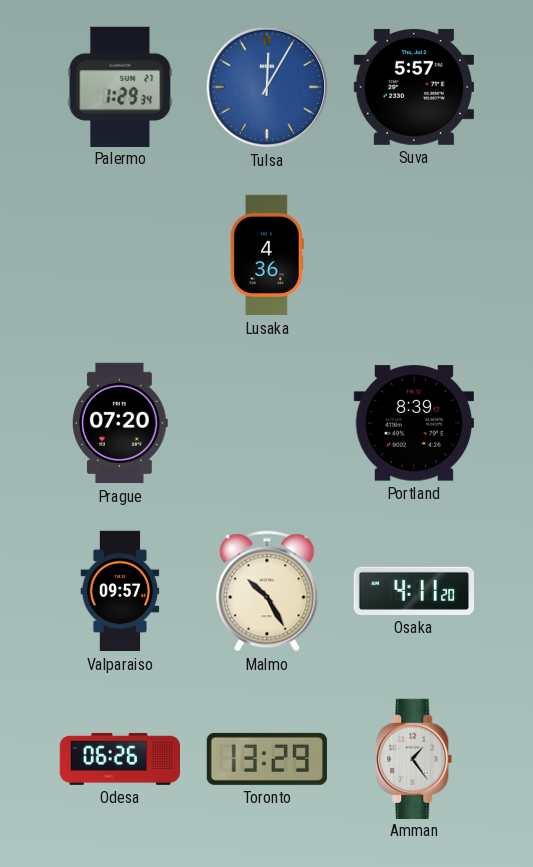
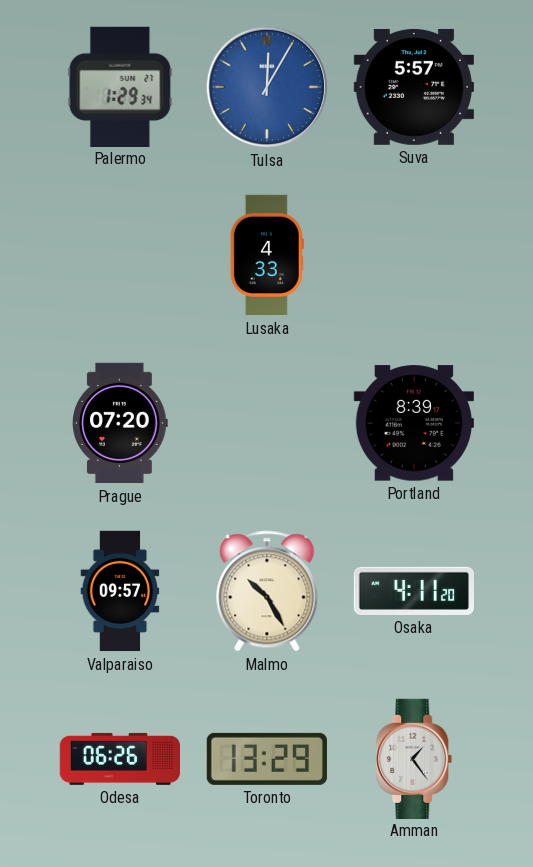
Lusaka: 4:36 -> 4:33 (267, 255)
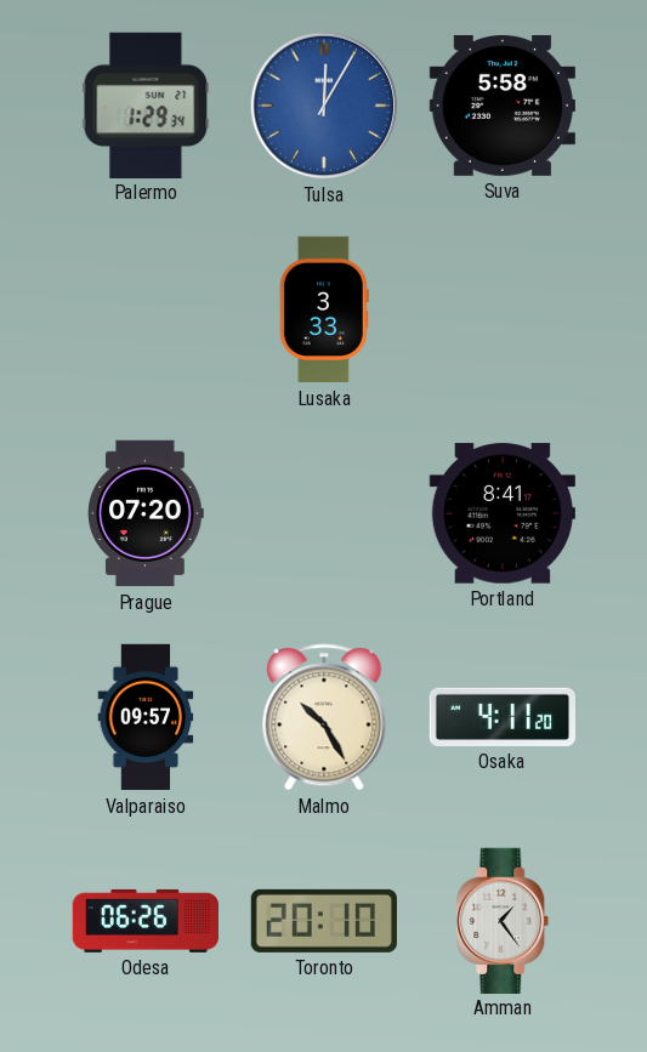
Suva: 5:57 -> 5:58 (503, 106)
Lusaka: 4:33 -> 3:33 (324, 309)
Portland: 8:39 -> 8:41 (503, 513)
Toronto: 13:29 -> 20:10 (324, 921)
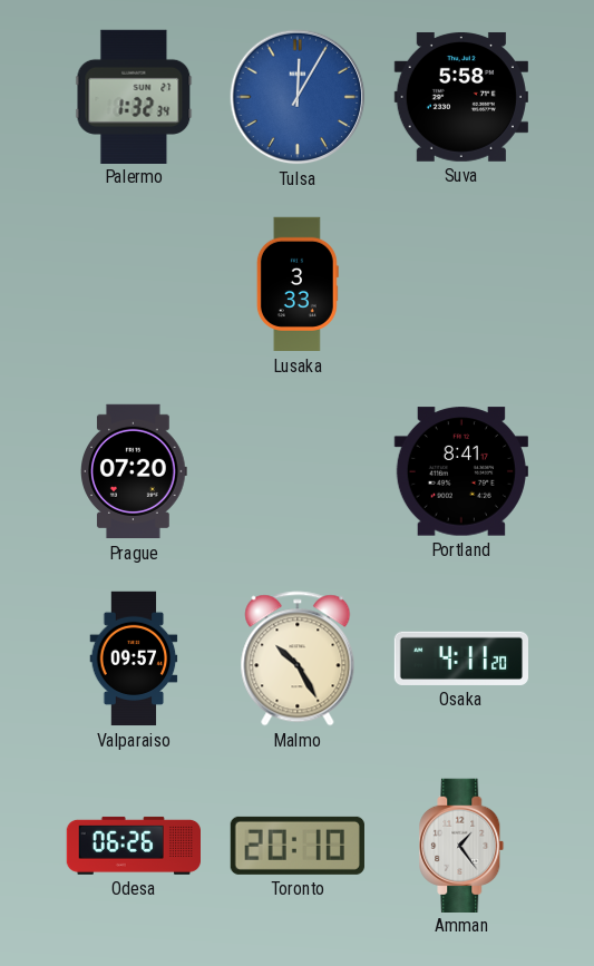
Palermo: 1:29 -> 1:32 (134, 96)
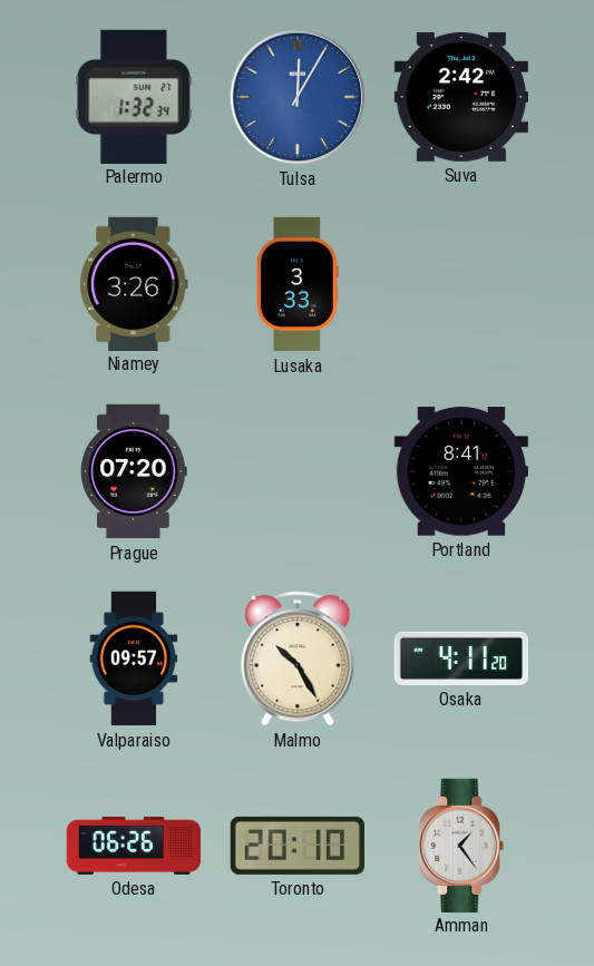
Suva: 5:58 -> 2:42 (461, 97)
Niamey: none -> 3:26 (134, 283)
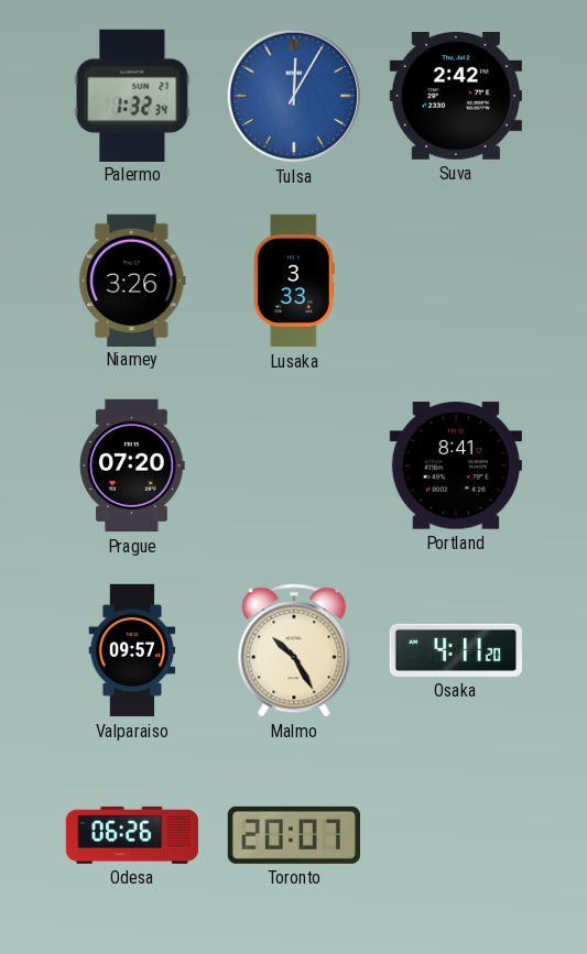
Toronto: 20:10 -> 20:07 (294, 835)
Amman: 1:24 -> none (461, 845)
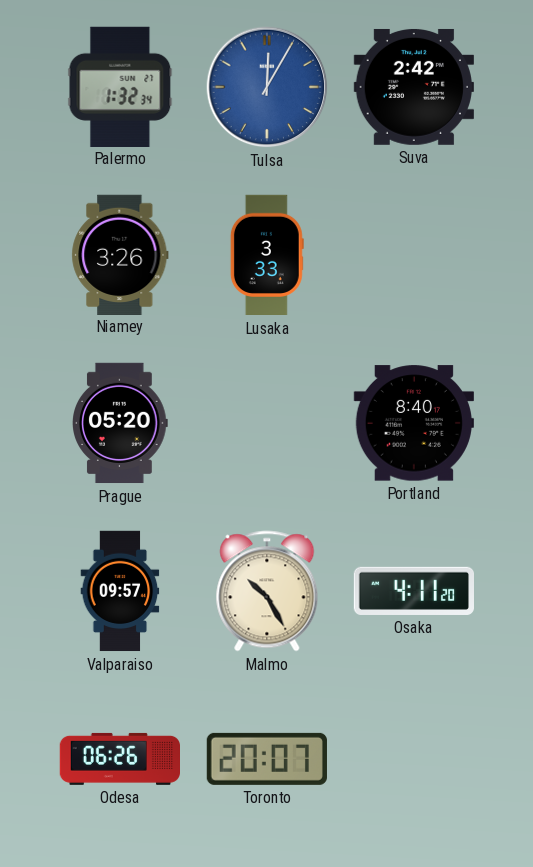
Prague: 07:20 -> 05:20 (120, 423)
Portland: 8:41 -> 8:40 (414, 423)
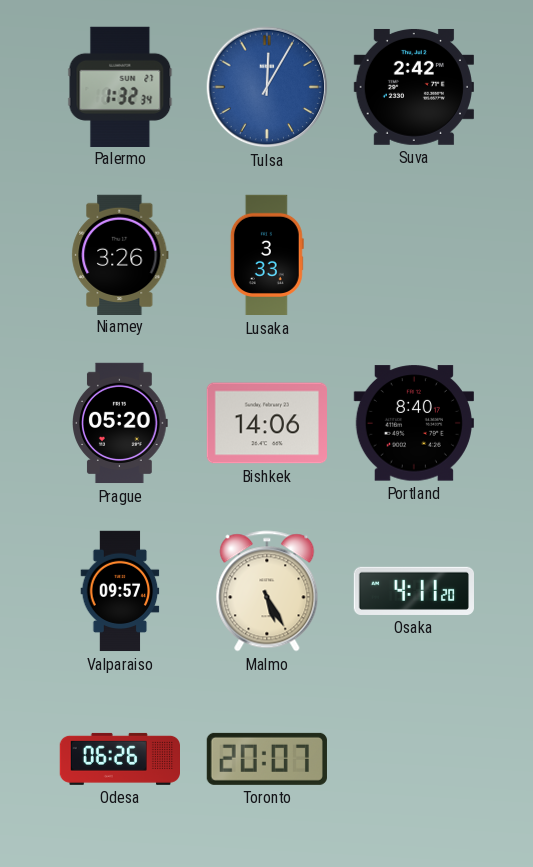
Bishkek: none -> 14:06 (266, 423)
Malmo: 10:25 -> 5:25 (267, 591)
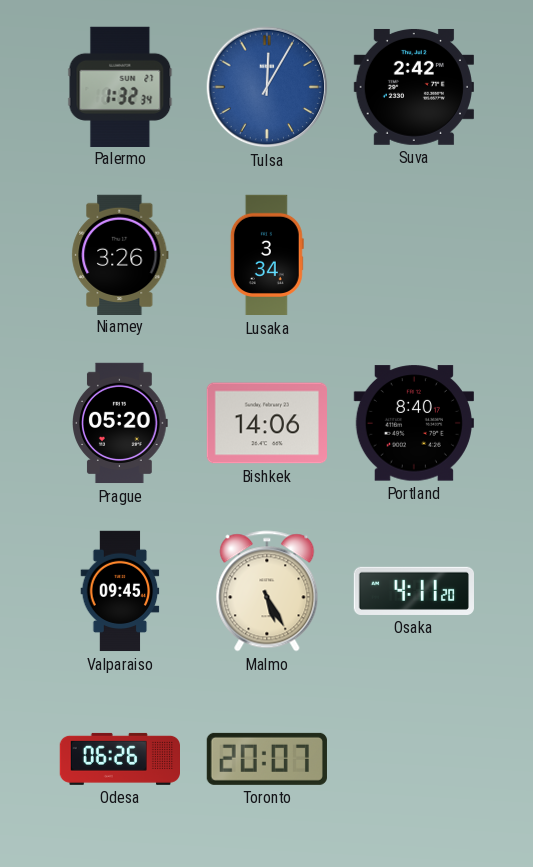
Lusaka: 3:33 -> 3:34 (267, 255)
Valparaiso: 09:57 -> 09:45 (120, 591)
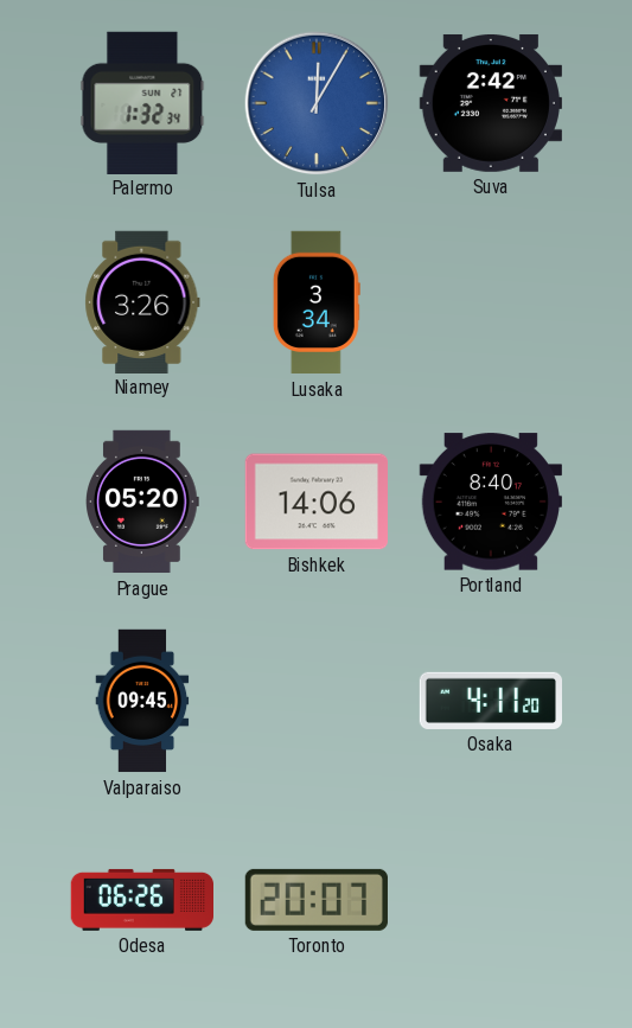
Malmo: 5:25 -> none (267, 591)
